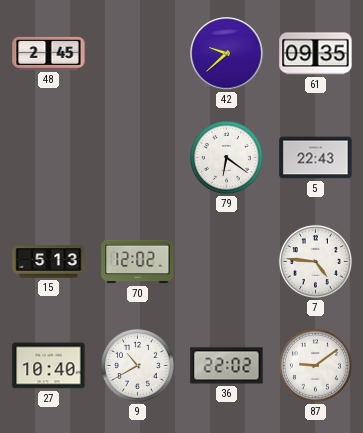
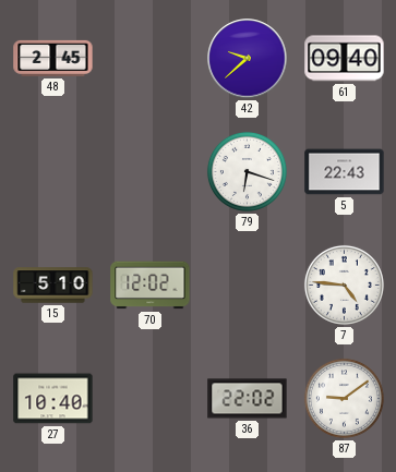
61: 09:35 -> 09:40 (345, 59)
79: 6:21 -> 6:18 (247, 171)
15: 5:13 -> 5:10 (53, 286)
9: 10:40 -> none (137, 365)
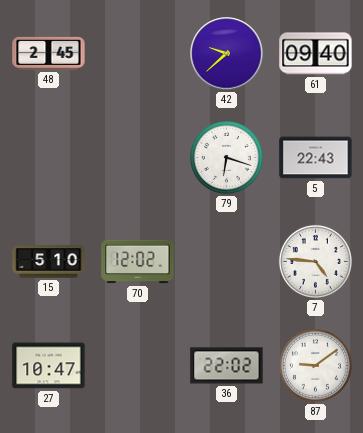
27: 10:40 -> 10:47 (49, 366)
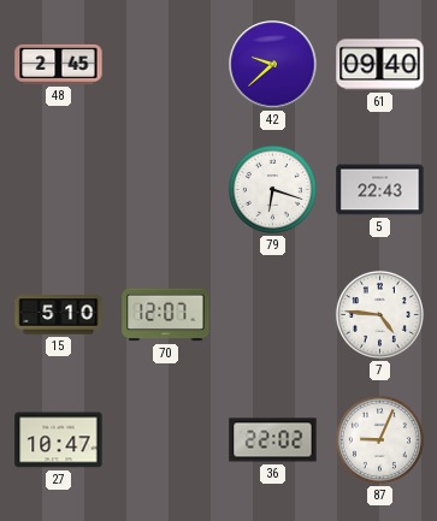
70: 12:02 -> 12:07 (166, 315)
87: 9:09 -> 9:04 (379, 439)
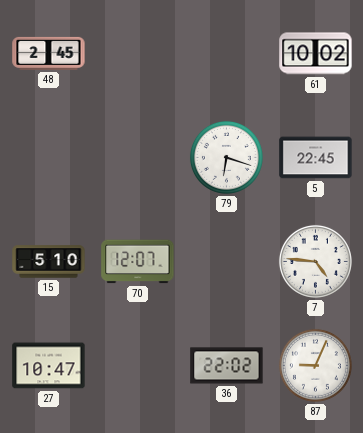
42: 9:38 -> none (273, 65)
61: 09:40 -> 10:02 (316, 54)
5: 22:43 -> 22:45 (316, 158)
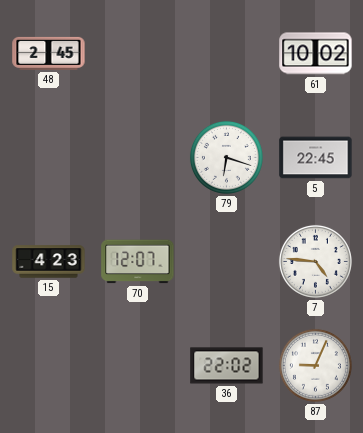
15: 5:10 -> 4:23 (49, 262)
27: 10:47 -> none (49, 366)
